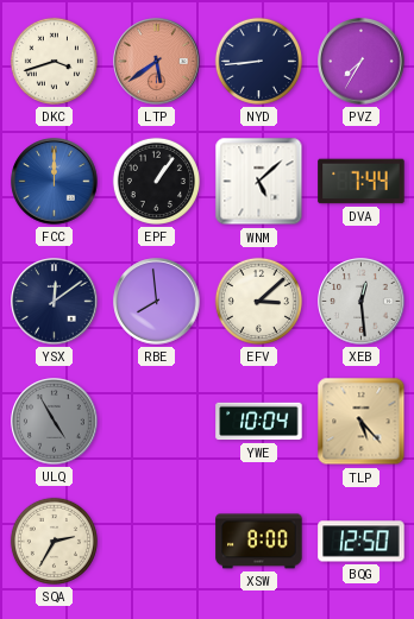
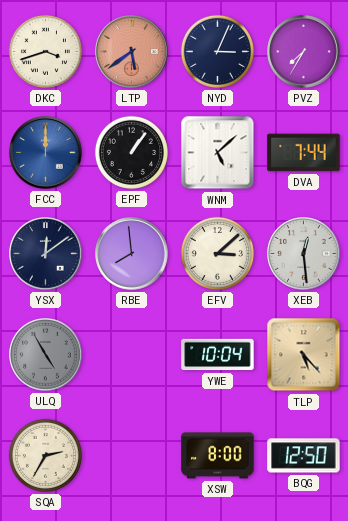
NYD: 8:44 -> 3:04 (217, 51)
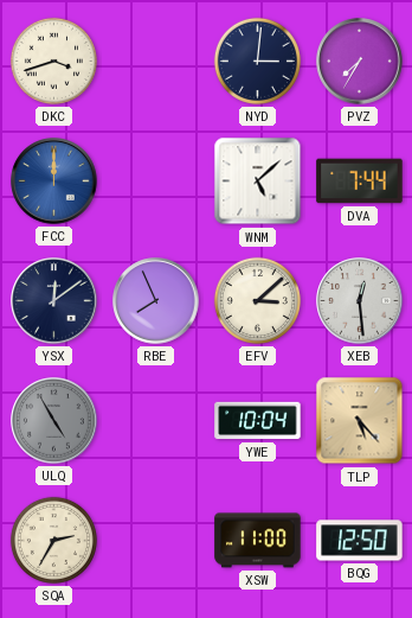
LTP: 5:39 -> none (132, 52)
NYD: 3:04 -> 3:01 (257, 60)
EPF: 1:06 -> none (131, 152)
RBE: 7:59 -> 7:56 (156, 301)
XSW: 8:00 -> 11:00 (258, 541)
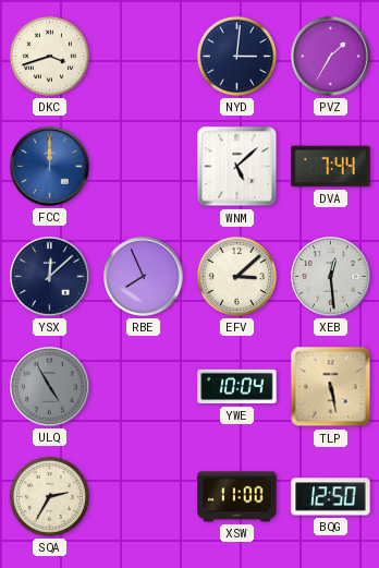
PVZ: 7:35 -> 1:35 (331, 57)
YSX: 12:09 -> 12:08 (50, 277)
TLP: 5:23 -> 5:28 (331, 387)
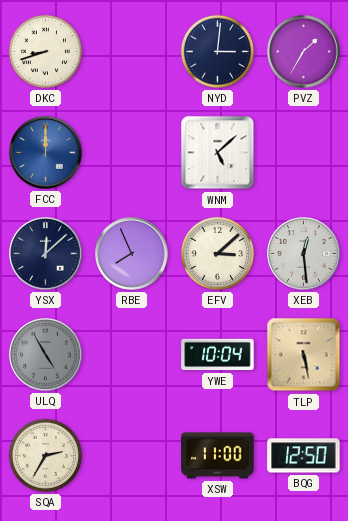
DKC: 3:42 -> 8:42 (45, 51)
DVA: 7:44 -> none (331, 167)
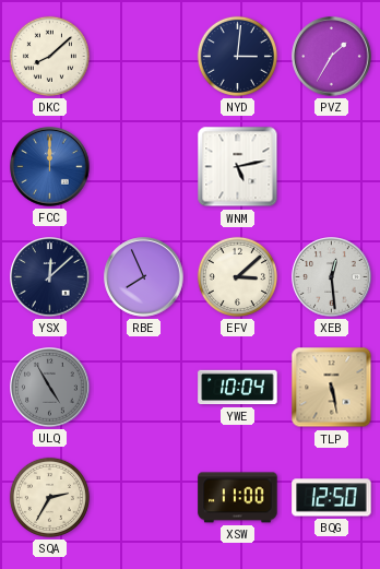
DKC: 8:42 -> 8:08 (49, 56)
WNM: 5:08 -> 5:13 (238, 167)
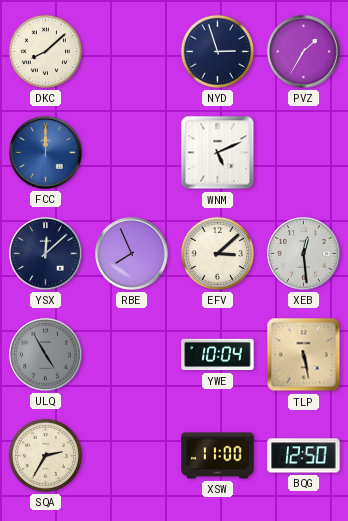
NYD: 3:01 -> 2:57 (217, 51)
WNM: 5:13 -> 5:11 (218, 153)
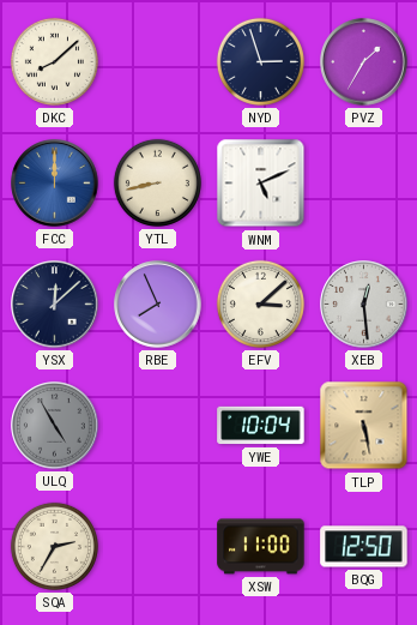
YTL: none -> 8:43 (157, 182)
